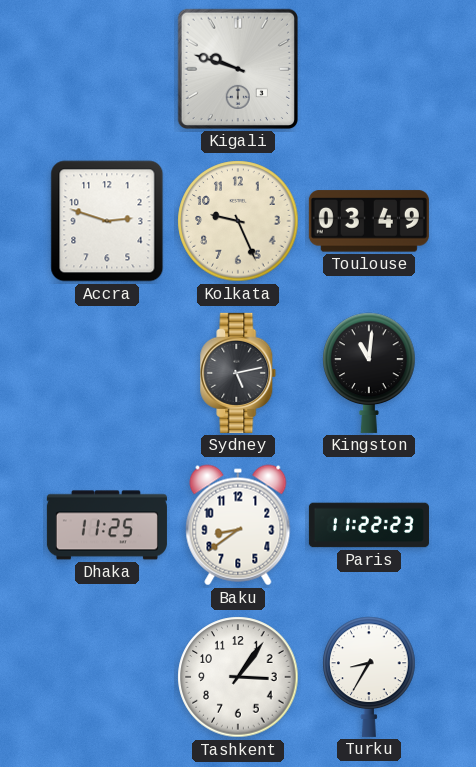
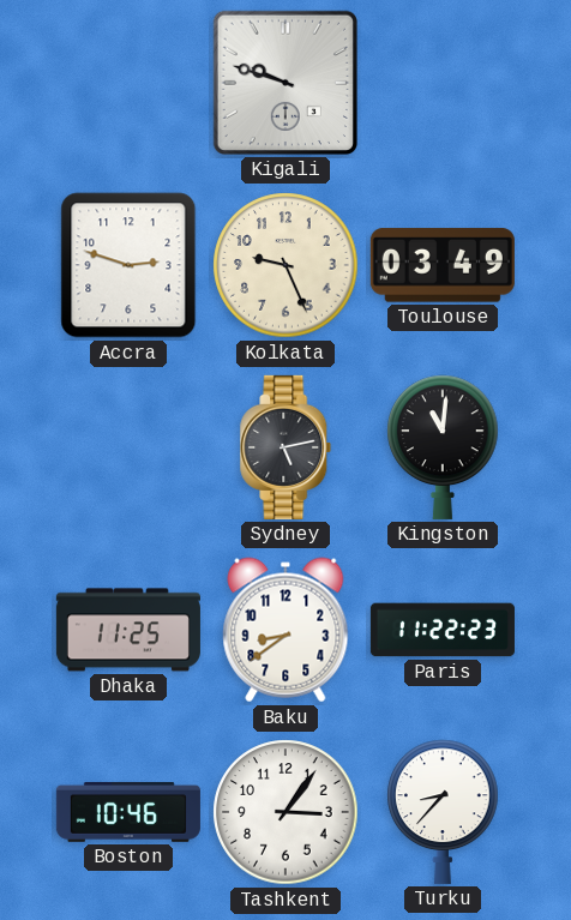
Boston: none -> 10:46 (128, 812)
Turku: 8:35 -> 8:37 (443, 812)
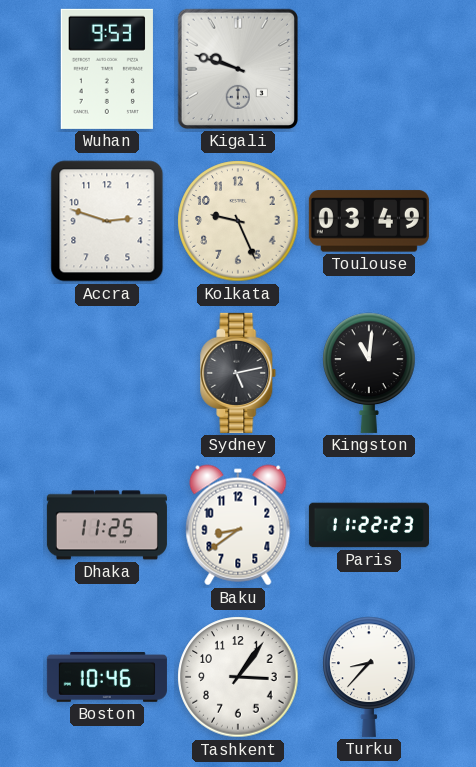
Wuhan: none -> 9:53 (107, 69)
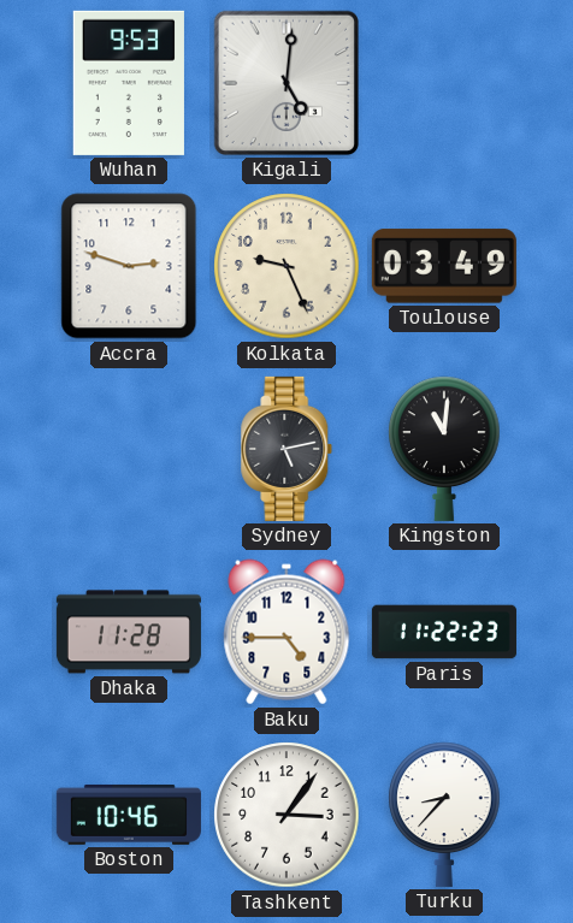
Kigali: 9:48 -> 5:01 (286, 83)
Dhaka: 11:25 -> 11:28 (129, 632)
Baku: 8:39 -> 4:45 (286, 632)
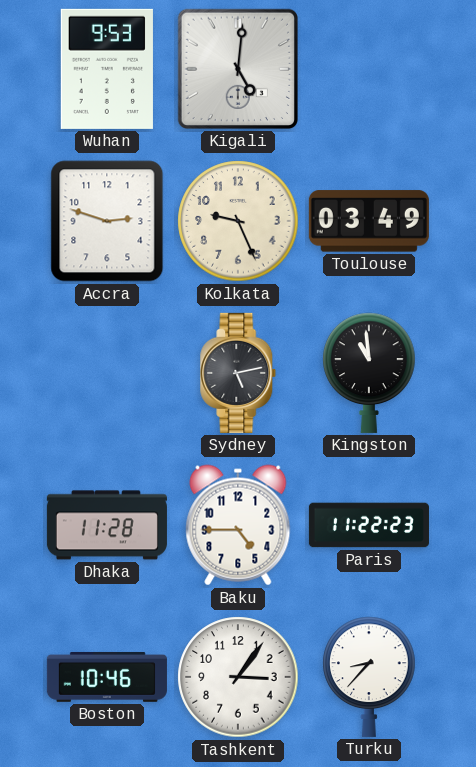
Kingston: 11:01 -> 10:59 (369, 373)
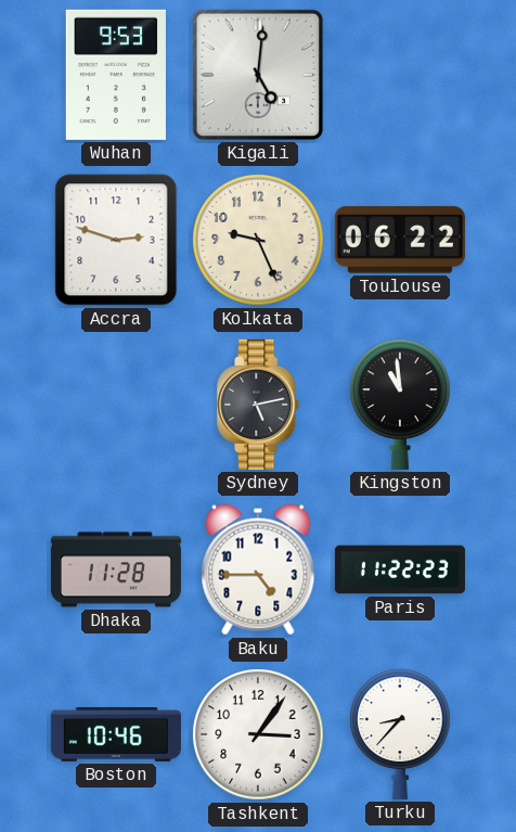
Toulouse: 03:49 -> 06:22 (400, 240)
